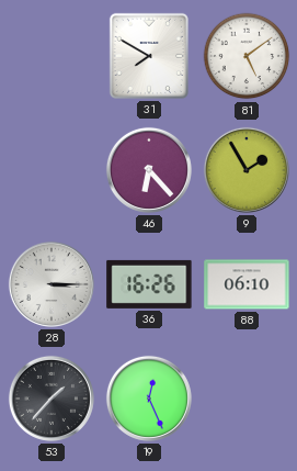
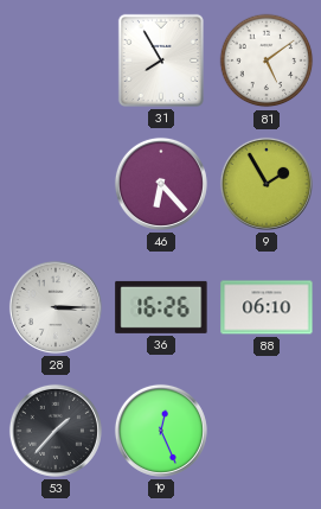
31: 7:50 -> 7:55 (161, 61)
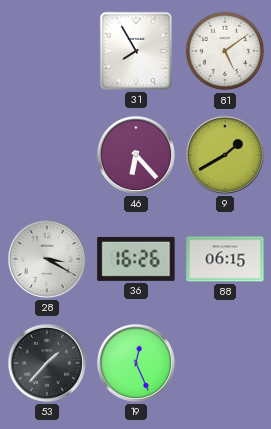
9: 1:55 -> 1:40 (225, 155)
28: 3:15 -> 3:20 (47, 259)
88: 06:10 -> 06:15 (225, 259)
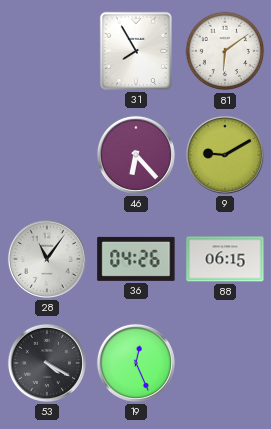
81: 5:09 -> 6:09 (225, 51)
9: 1:40 -> 9:10 (225, 155)
28: 3:20 -> 11:06 (47, 259)
36: 16:26 -> 04:26 (136, 259)
53: 1:37 -> 4:20 (47, 363)
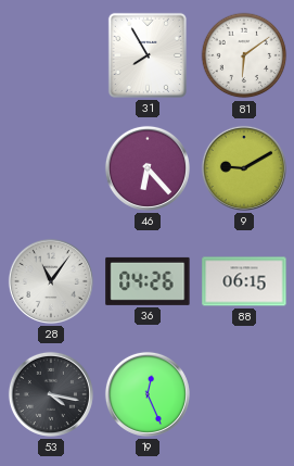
53: 4:20 -> 4:17 (51, 394)
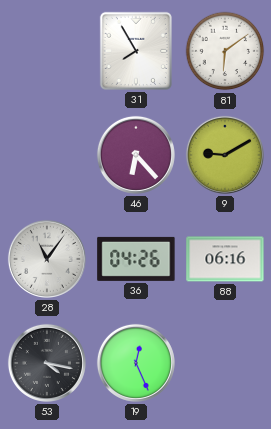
88: 06:15 -> 06:16 (225, 259)
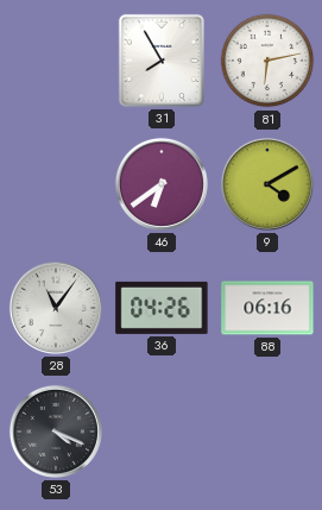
81: 6:09 -> 6:13 (267, 61)
46: 6:23 -> 6:39 (162, 184)
9: 9:10 -> 4:10 (267, 184)
53: 4:17 -> 4:19 (56, 432)
19: 12:26 -> none (136, 363)
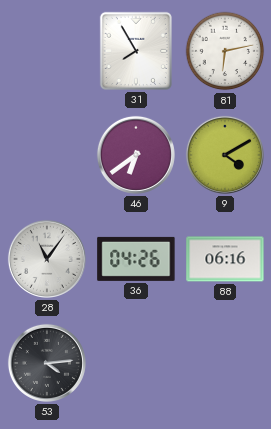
53: 4:19 -> 4:14 (47, 363)
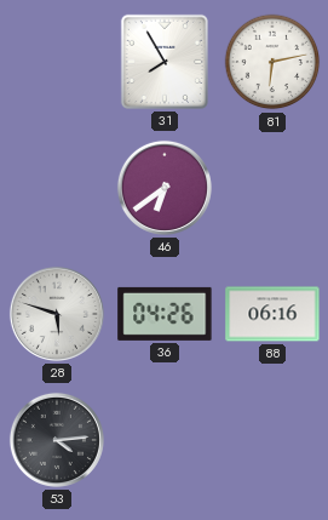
9: 4:10 -> none (225, 155)
28: 11:06 -> 5:48 (57, 314)
